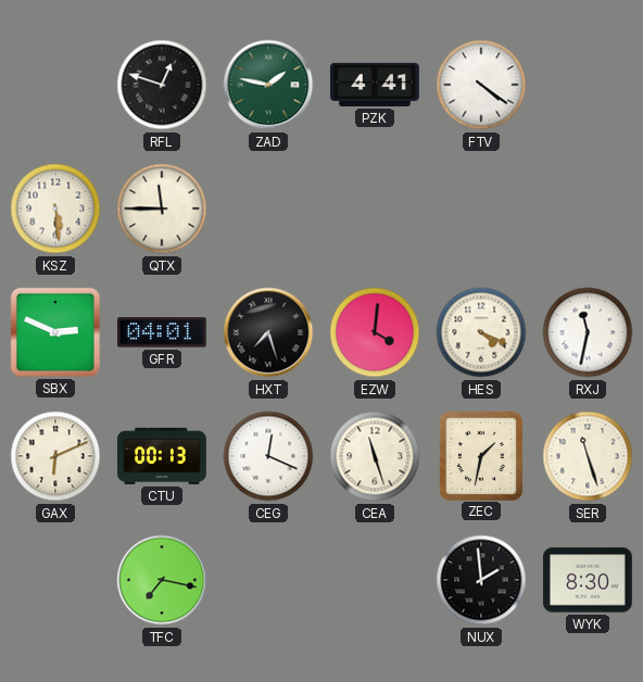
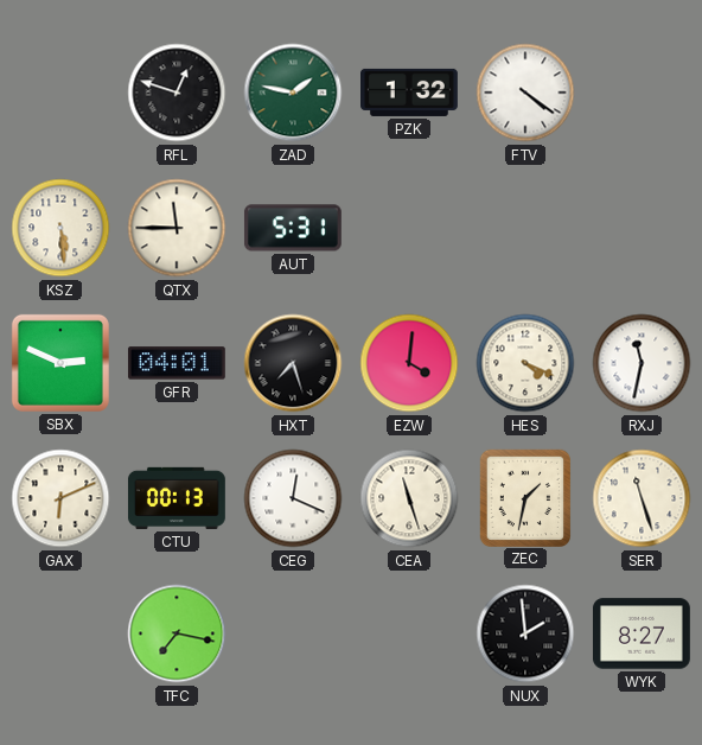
PZK: 4:41 -> 1:32 (410, 93)
AUT: none -> 5:31 (293, 228)
WYK: 8:30 -> 8:27 (642, 633)
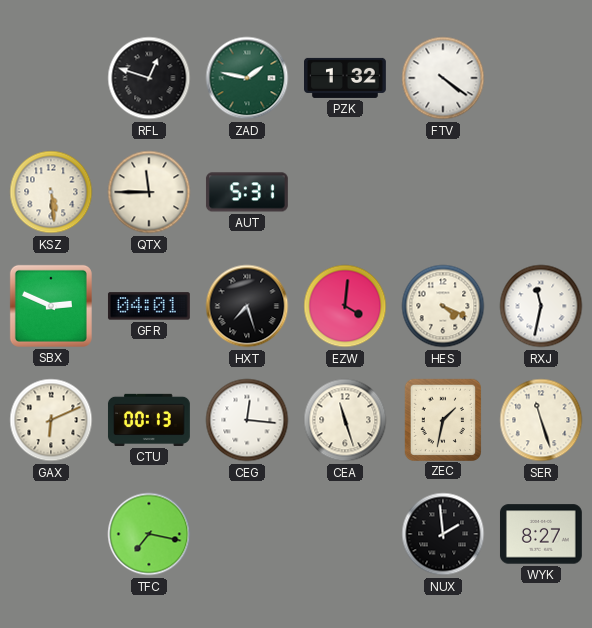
CEG: 12:19 -> 12:16 (247, 420)
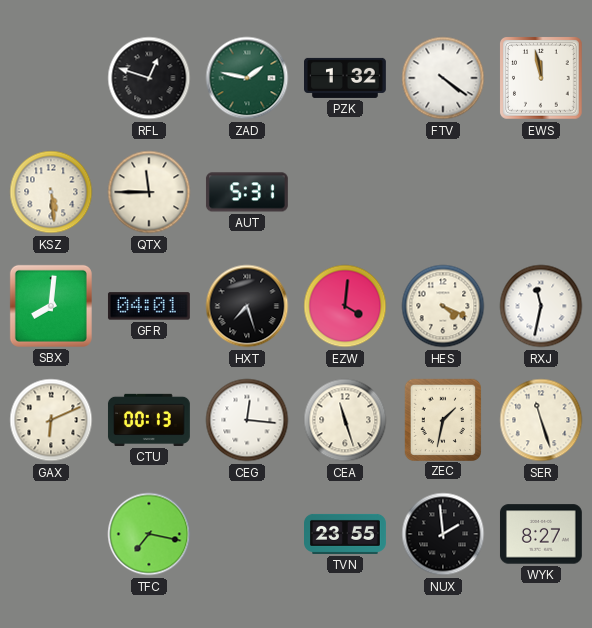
EWS: none -> 11:58 (542, 79)
SBX: 2:49 -> 8:01 (51, 306)
TVN: none -> 23:55 (346, 534)
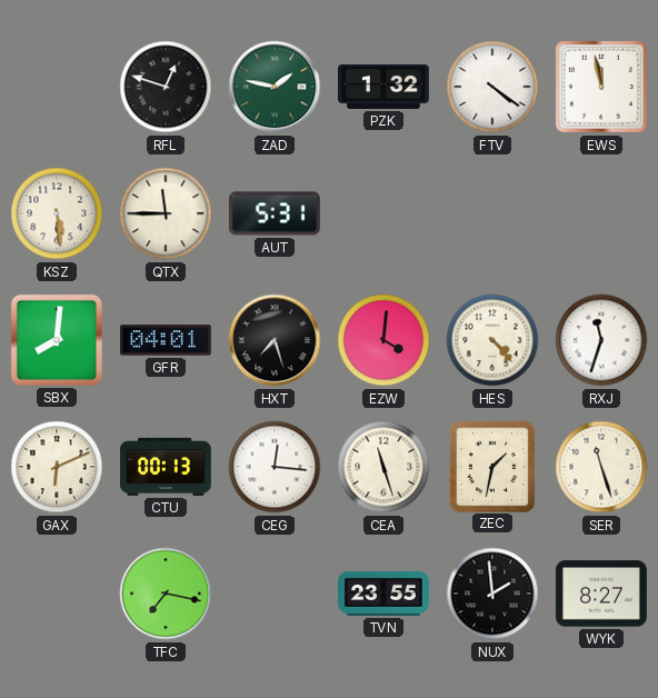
HES: 4:19 -> 4:23 (492, 340)
RXJ: 11:32 -> 11:33 (601, 340)
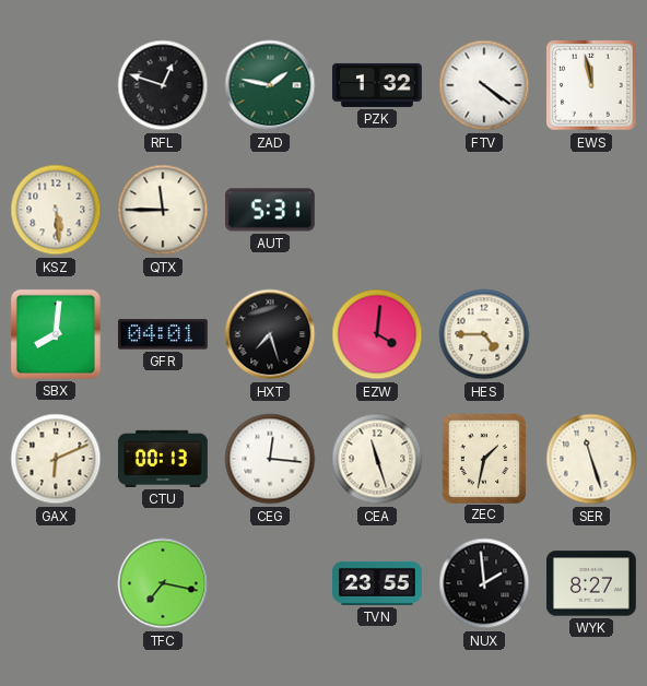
HES: 4:23 -> 4:45 (484, 334)
RXJ: 11:33 -> none (601, 340)
